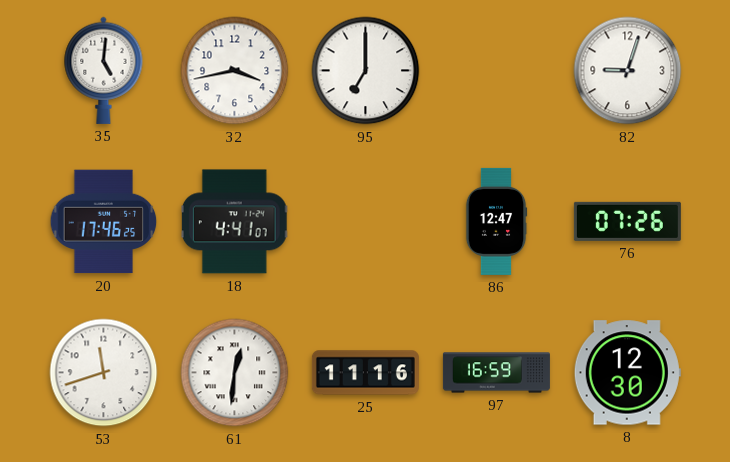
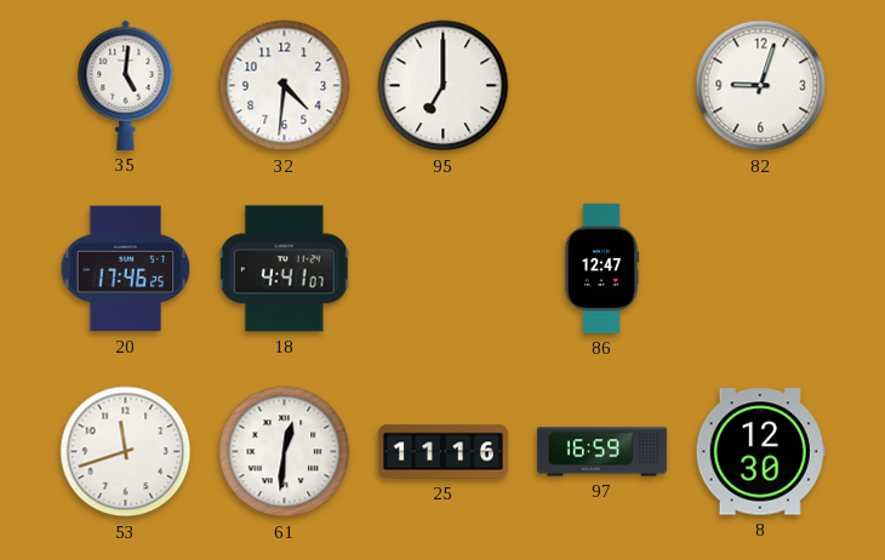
32: 3:43 -> 4:31 (285, 86)
76: 07:26 -> none (627, 221)
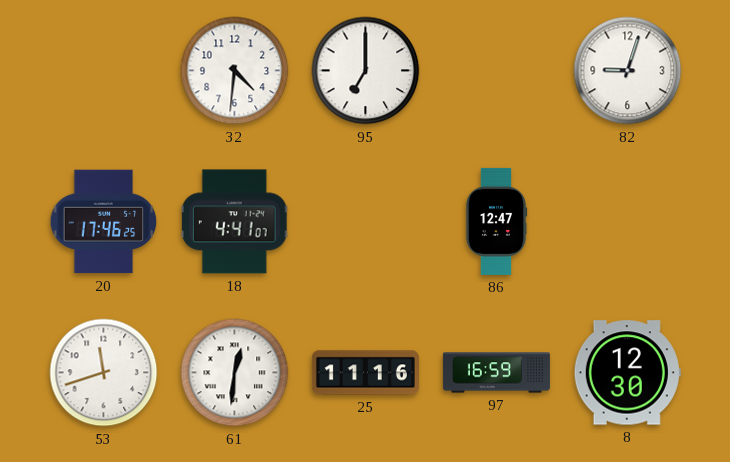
35: 5:01 -> none (126, 85)
